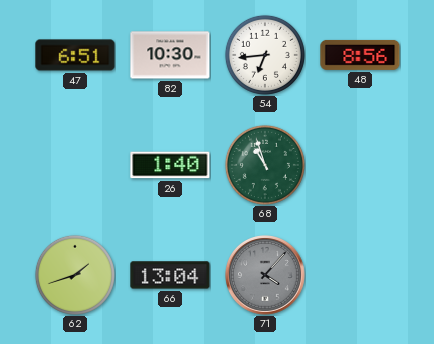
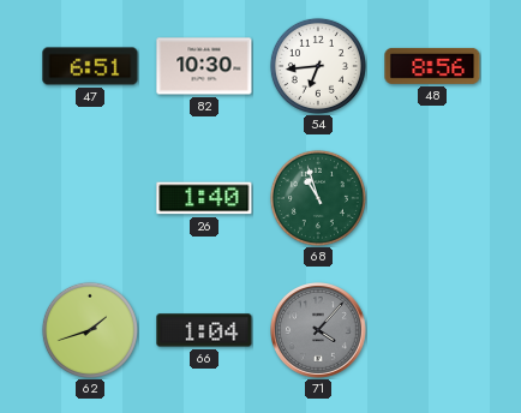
66: 13:04 -> 1:04 (204, 330)
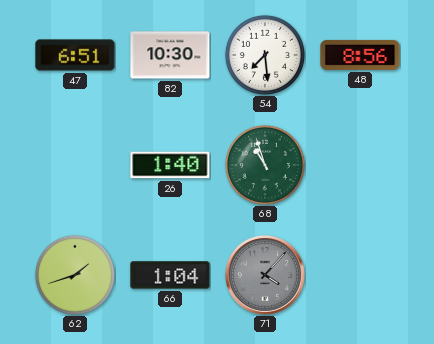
54: 6:44 -> 7:29 (265, 55)
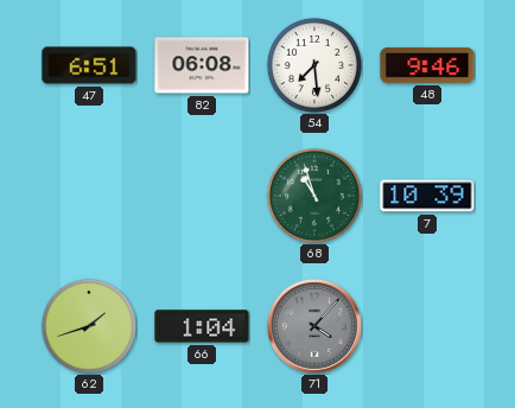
82: 10:30 -> 06:08 (202, 65)
48: 8:56 -> 9:46 (427, 65)
26: 1:40 -> none (170, 165)
7: none -> 10:39 (427, 196)
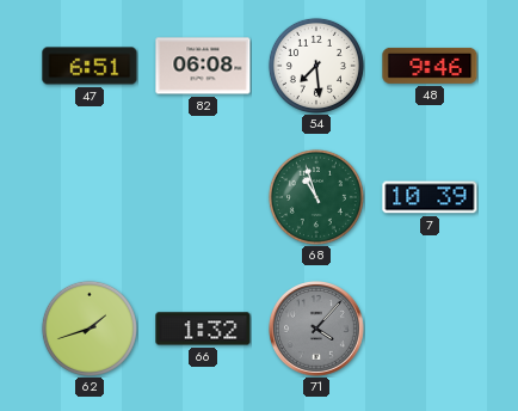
66: 1:04 -> 1:32 (203, 329)
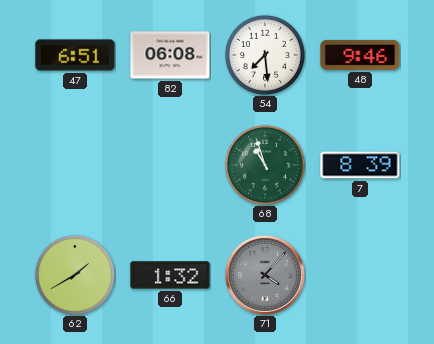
7: 10:39 -> 8:39 (360, 165)
62: 1:42 -> 1:40 (75, 275)
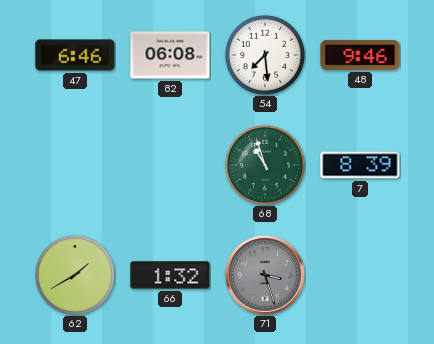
47: 6:51 -> 6:46 (75, 55)
71: 4:07 -> 3:27 (266, 276)
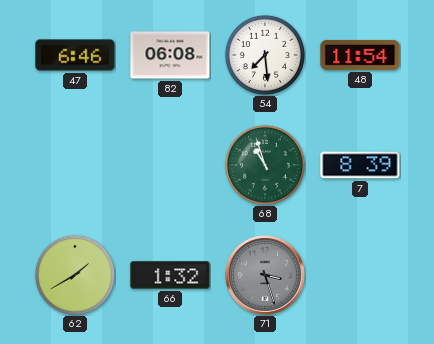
48: 9:46 -> 11:54 (360, 55)
